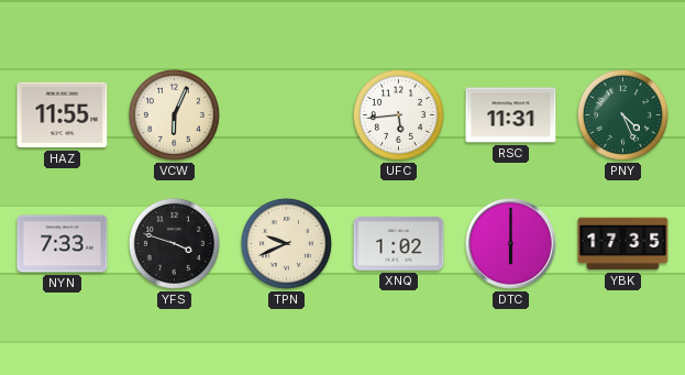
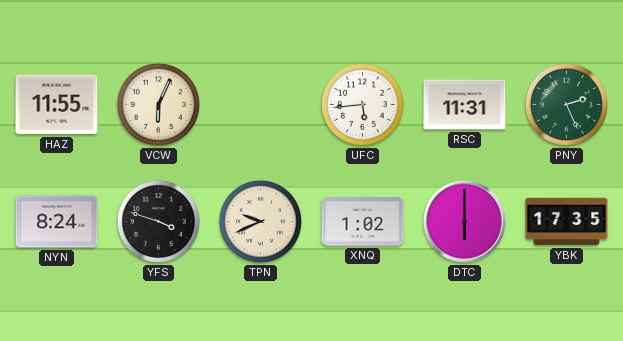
PNY: 4:26 -> 2:26 (566, 104)
NYN: 7:33 -> 8:24 (57, 222)
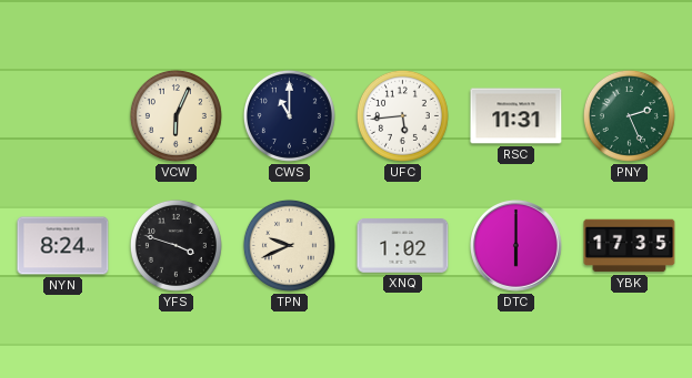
HAZ: 11:55 -> none (57, 105)
CWS: none -> 11:00 (289, 115)
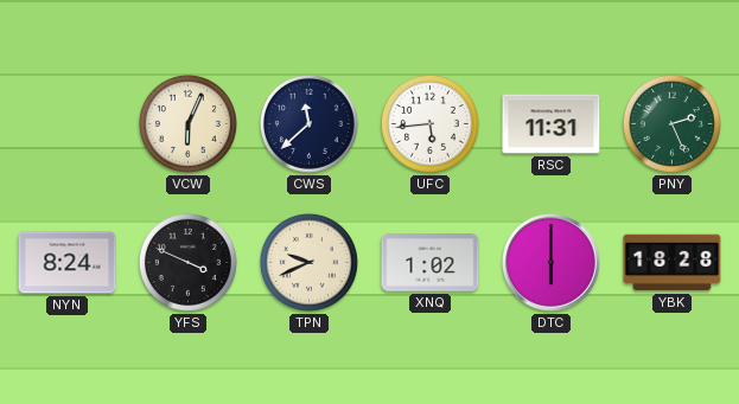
CWS: 11:00 -> 11:38 (308, 123)
YFS: 3:48 -> 3:49 (187, 262)
YBK: 17:35 -> 18:28 (673, 263)
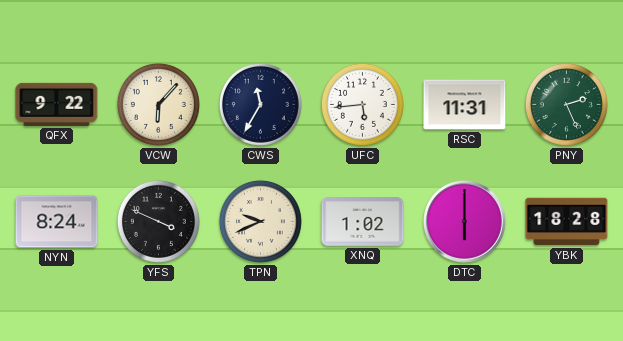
QFX: none -> 9:22 (57, 104)
VCW: 6:04 -> 6:07 (158, 104)
CWS: 11:38 -> 11:35 (260, 104)
